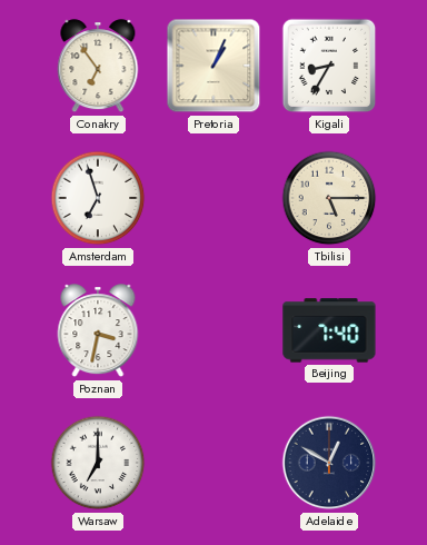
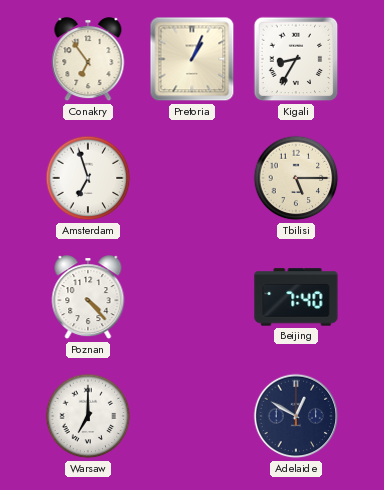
Poznan: 3:32 -> 4:23 (88, 298)
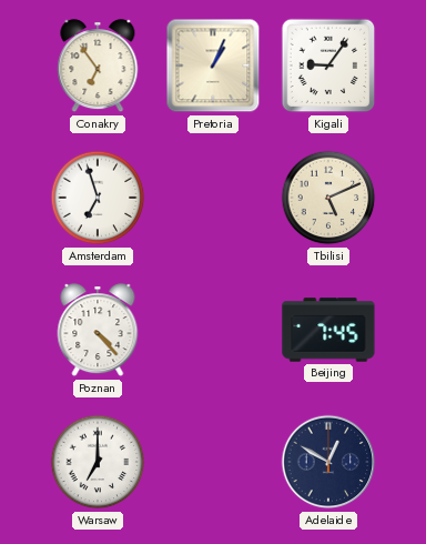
Kigali: 8:35 -> 9:06 (328, 66)
Tbilisi: 5:15 -> 5:11 (328, 198)
Beijing: 7:40 -> 7:45 (328, 330)
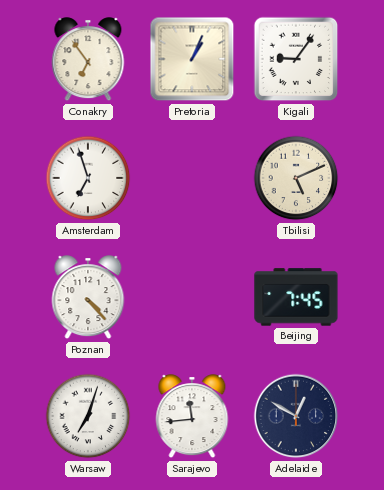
Warsaw: 7:00 -> 7:03 (88, 416)
Sarajevo: none -> 11:44 (192, 417)
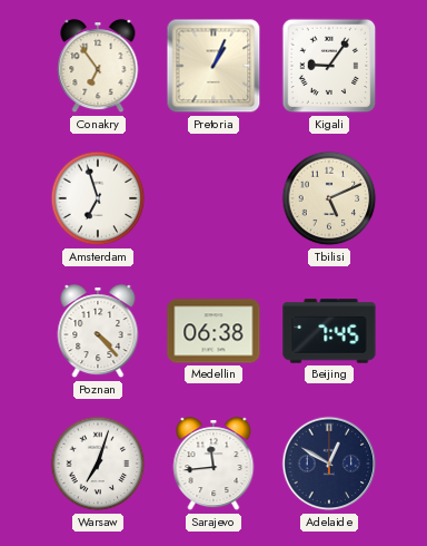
Medellin: none -> 06:38 (213, 331)
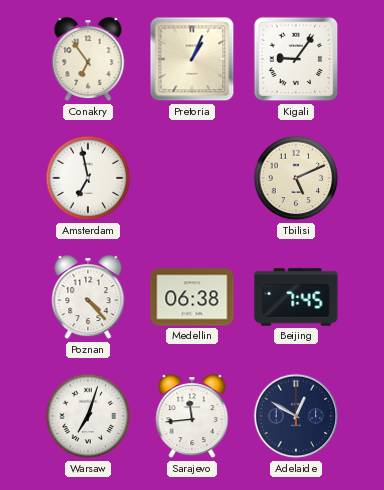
Amsterdam: 6:57 -> 6:58 (88, 178)
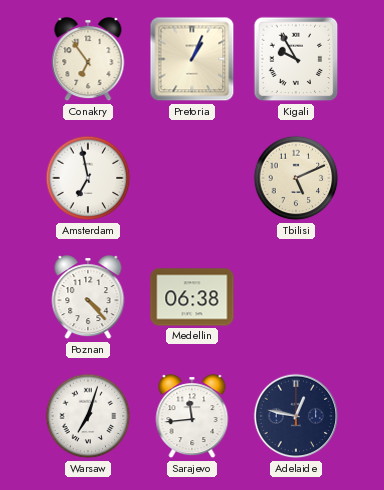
Kigali: 9:06 -> 9:55 (296, 59)
Beijing: 7:45 -> none (296, 297)
Adelaide: 12:50 -> 12:47 (296, 416)
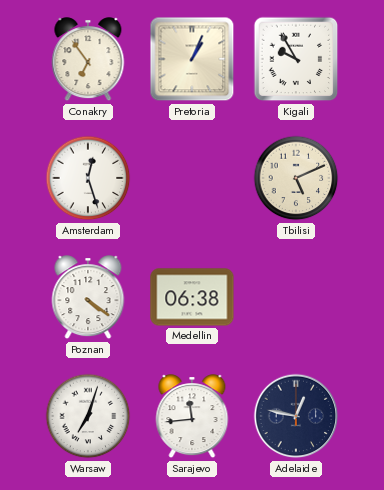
Amsterdam: 6:58 -> 12:27 (88, 178)
Poznan: 4:23 -> 4:21 (88, 298)
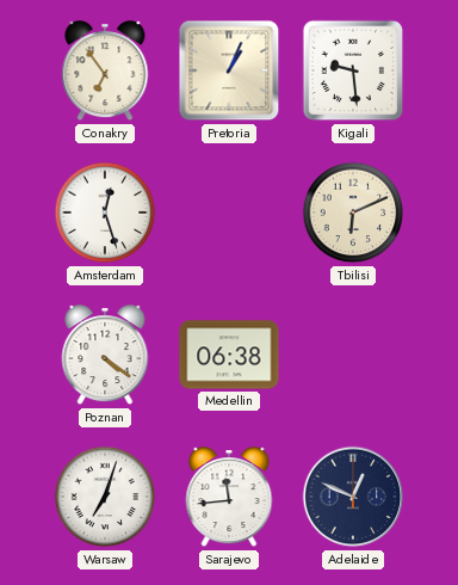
Kigali: 9:55 -> 9:29 (353, 70)
Tbilisi: 5:11 -> 6:11 (353, 213)
Adelaide: 12:47 -> 12:49 (353, 497)
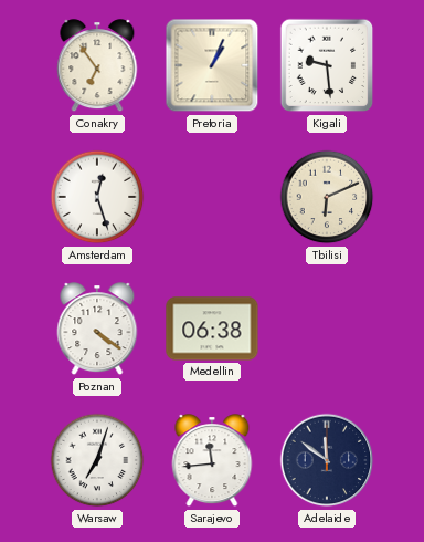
Adelaide: 12:49 -> 11:51 (327, 460)
